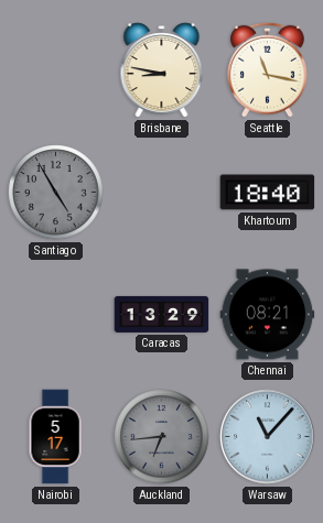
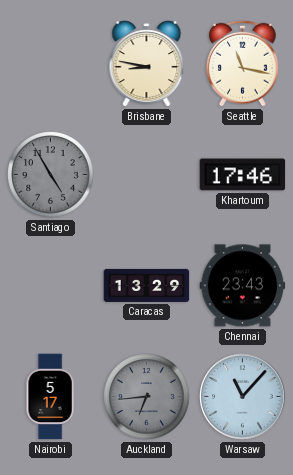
Khartoum: 18:40 -> 17:46 (243, 175)
Chennai: 08:21 -> 23:43 (243, 286)
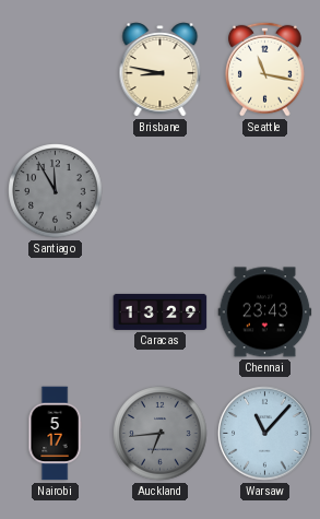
Santiago: 4:55 -> 11:55 (56, 191)
Khartoum: 17:46 -> none (243, 175)
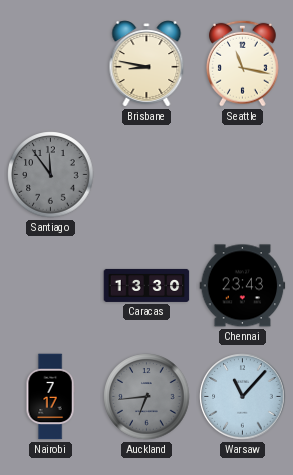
Santiago: 11:55 -> 11:54 (51, 175)
Caracas: 13:29 -> 13:30 (147, 285)
Nairobi: 5:17 -> 7:17 (50, 397)
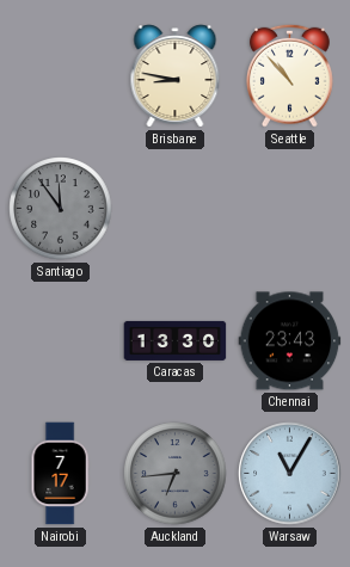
Seattle: 11:17 -> 10:53 (289, 75)
Warsaw: 11:07 -> 11:05 (290, 474)
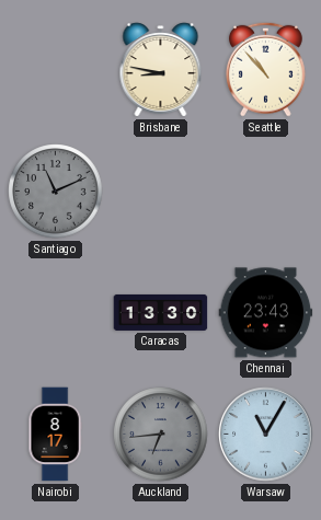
Santiago: 11:54 -> 11:11 (56, 192)
Nairobi: 7:17 -> 8:17 (55, 435)
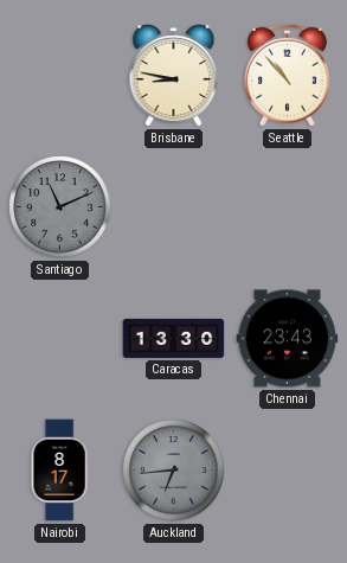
Warsaw: 11:05 -> none (266, 435)
